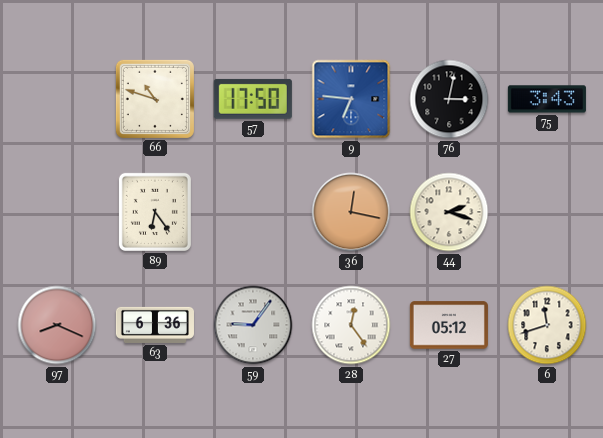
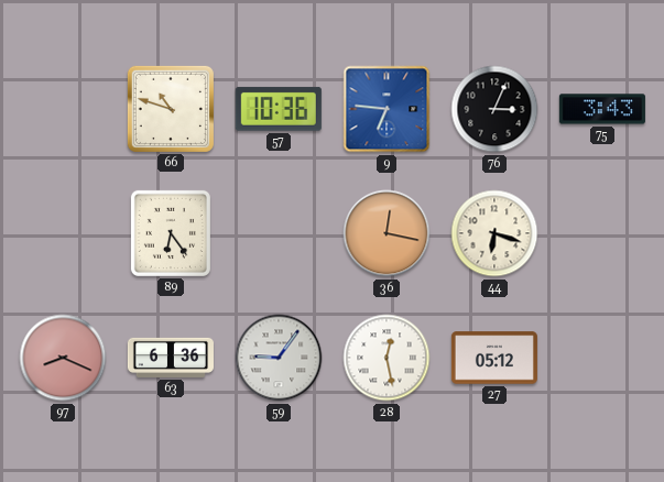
57: 17:50 -> 10:36 (279, 109)
76: 3:02 -> 3:04 (494, 109)
44: 2:18 -> 6:18 (494, 233)
28: 12:24 -> 12:28 (387, 358)
6: 11:42 -> none (547, 325)
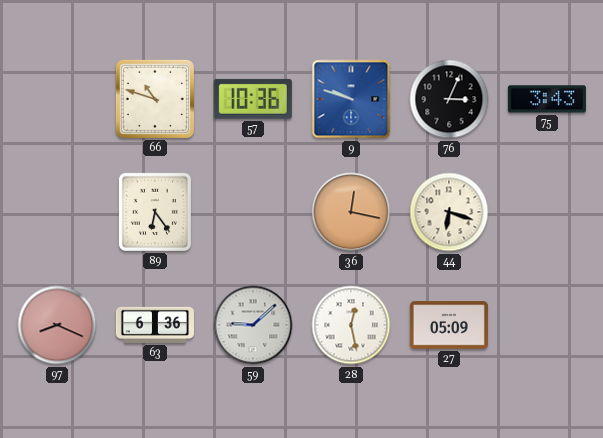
9: 6:46 -> 9:48 (351, 99)
59: 9:06 -> 9:08 (253, 325)
27: 05:12 -> 05:09 (449, 325)
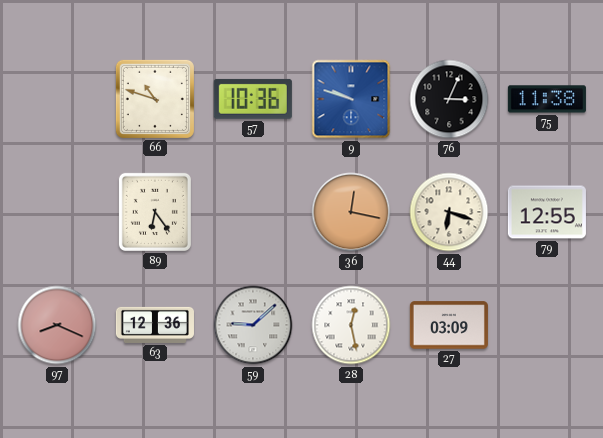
75: 3:43 -> 11:38 (547, 99)
79: none -> 12:55 (547, 212)
63: 6:36 -> 12:36 (155, 325)
27: 05:09 -> 03:09 (449, 325)
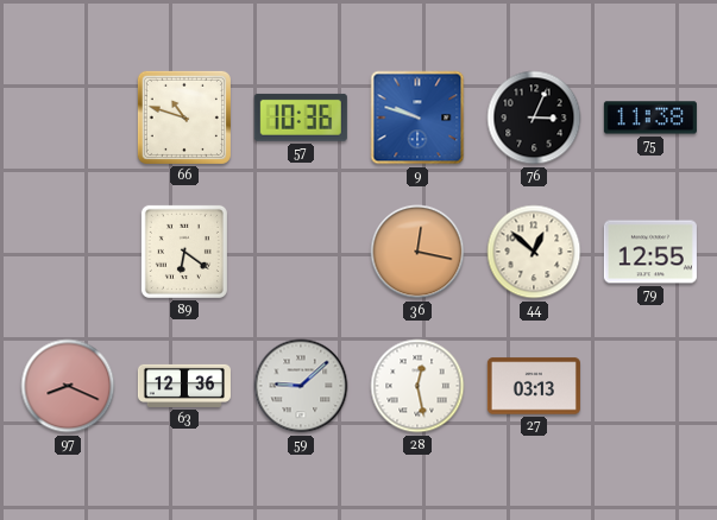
89: 6:24 -> 6:21 (184, 252)
44: 6:18 -> 12:52 (534, 252)
27: 03:09 -> 03:13 (534, 386)
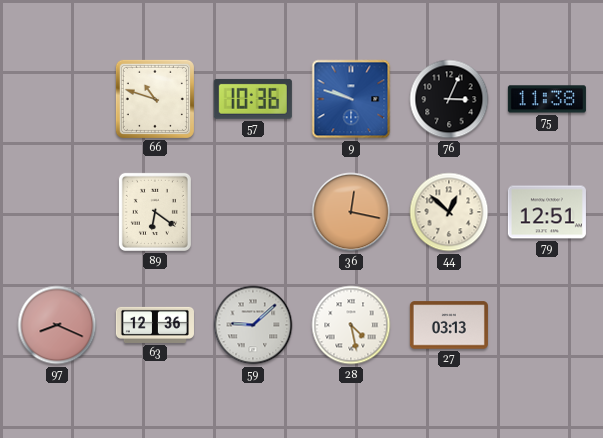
79: 12:55 -> 12:51 (547, 212)
28: 12:28 -> 4:28 (351, 325)
